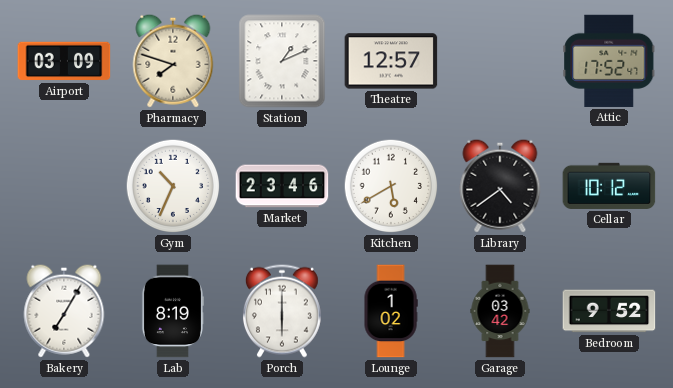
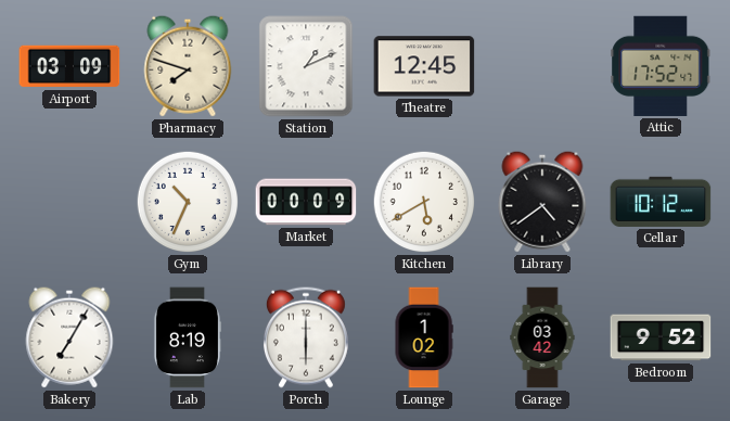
Theatre: 12:57 -> 12:45 (424, 66)
Market: 23:46 -> 00:09 (306, 202)
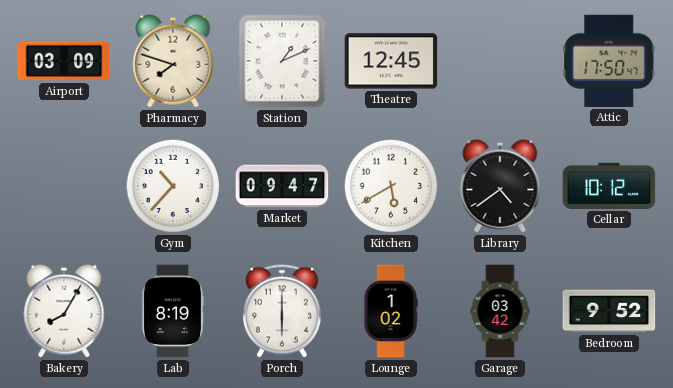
Attic: 17:52 -> 17:50 (609, 61)
Gym: 10:34 -> 10:37 (173, 186)
Market: 00:09 -> 09:47 (282, 186)
Bakery: 7:05 -> 8:05 (64, 311)
